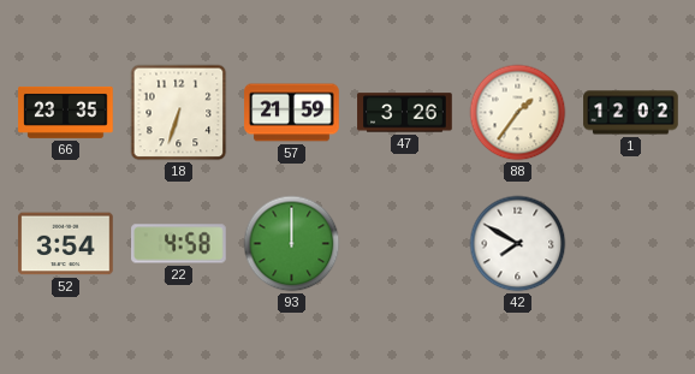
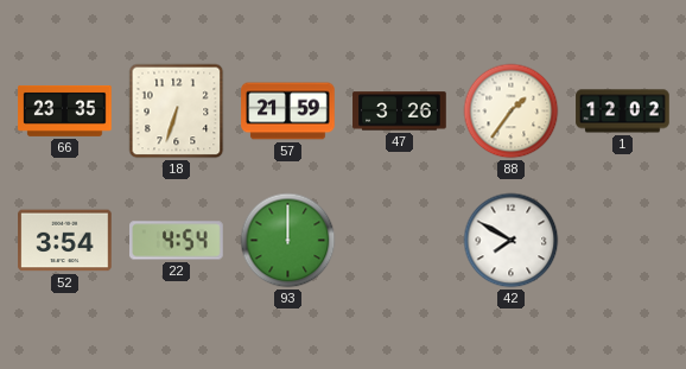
22: 4:58 -> 4:54 (177, 241)
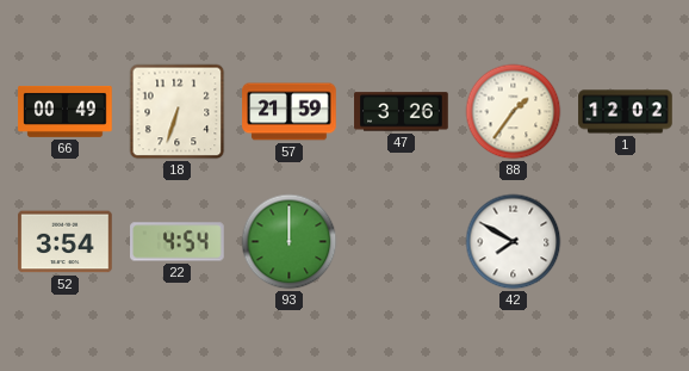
66: 23:35 -> 00:49 (66, 111)
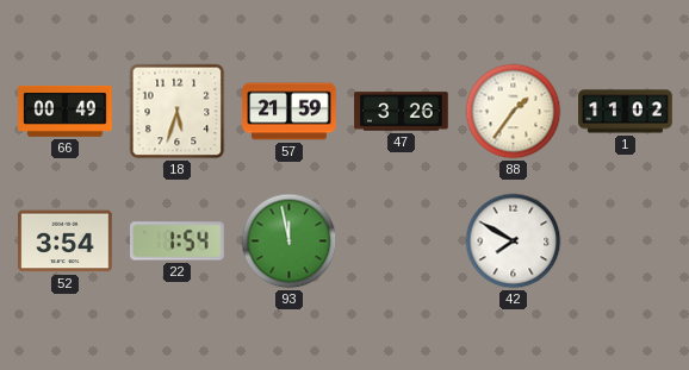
18: 6:33 -> 5:33 (178, 112)
1: 12:02 -> 11:02 (626, 112)
22: 4:54 -> 1:54 (178, 242)
93: 12:00 -> 11:58 (290, 242)
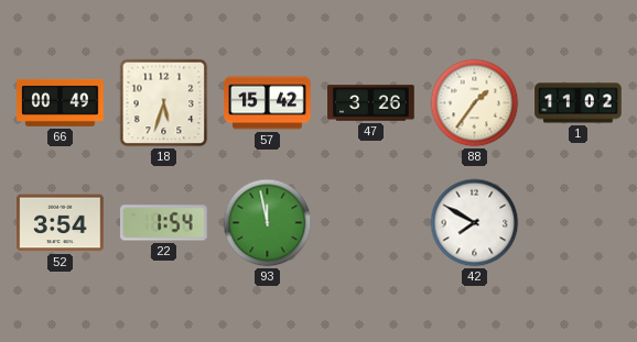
57: 21:59 -> 15:42 (268, 103)
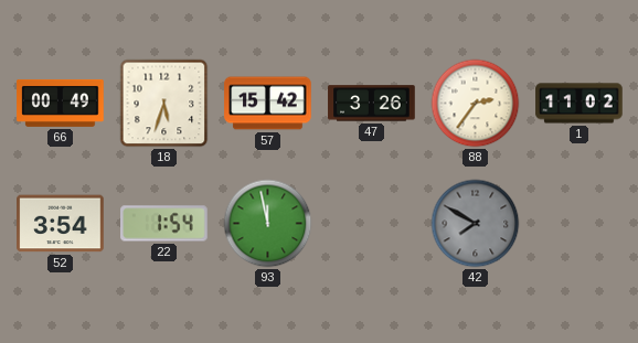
88: 1:36 -> 2:36 (476, 104)
42 dial: white -> grey (476, 224)
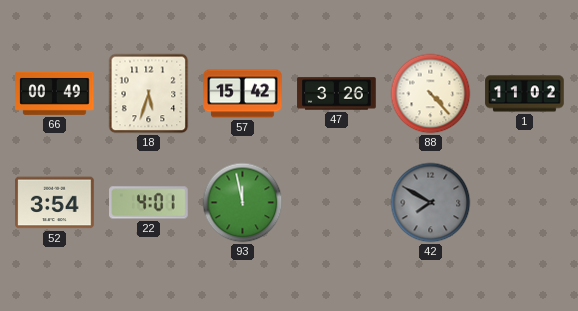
88: 2:36 -> 4:23 (431, 94)
22: 1:54 -> 4:01 (149, 203)
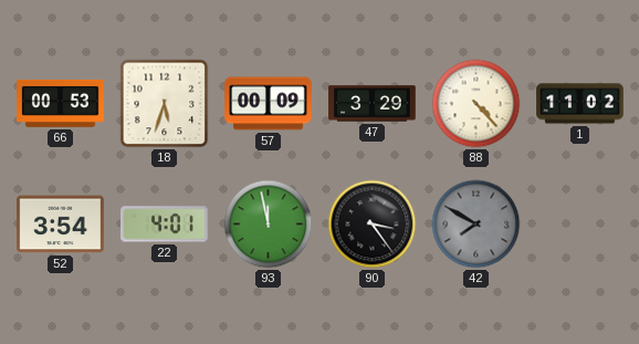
66: 00:49 -> 00:53 (61, 103)
57: 15:42 -> 00:09 (269, 104)
47: 3:26 -> 3:29 (373, 104)
90: none -> 3:24 (373, 225)
